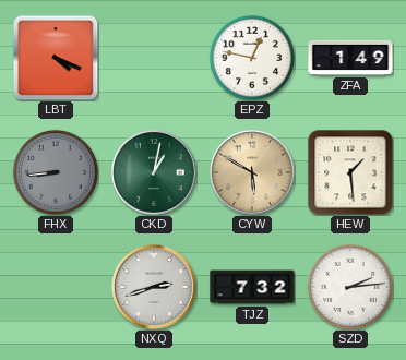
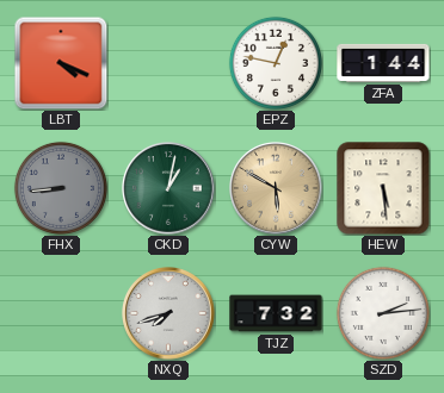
ZFA: 1:49 -> 1:44 (383, 63)
HEW: 1:29 -> 5:29 (383, 188)
NXQ: 2:42 -> 7:42 (168, 313)
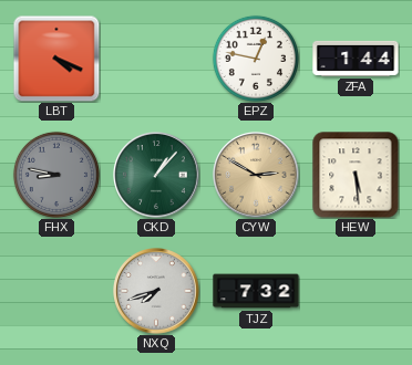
FHX: 8:44 -> 8:47 (56, 175)
CKD: 1:02 -> 1:07 (156, 175)
CYW: 5:50 -> 2:50 (256, 175)
SZD: 2:14 -> none (383, 313)
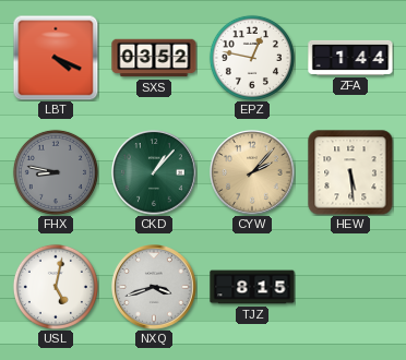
SXS: none -> 03:52 (154, 58)
CYW: 2:50 -> 2:07 (252, 172)
USL: none -> 5:02 (56, 287)
NXQ: 7:42 -> 3:42 (154, 287)
TJZ: 7:32 -> 8:15 (252, 287)
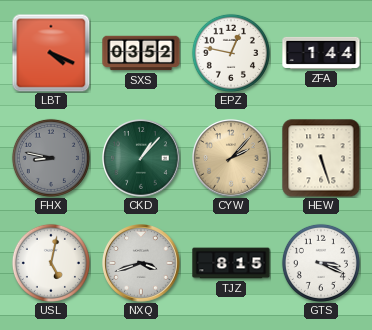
HEW: 5:29 -> 5:27 (321, 158)
GTS: none -> 3:19 (321, 263)
